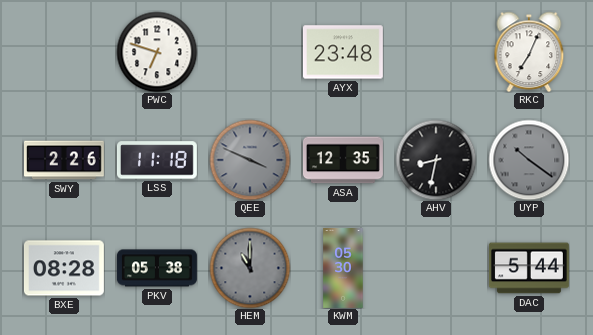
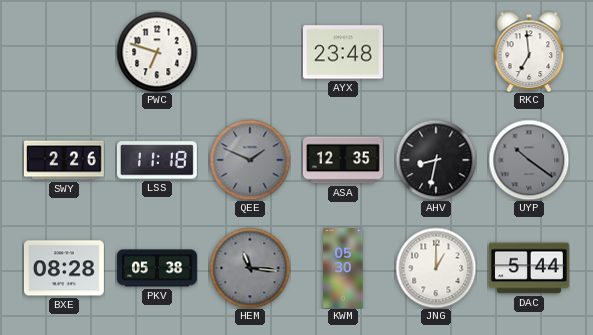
RKC: 7:04 -> 6:59 (529, 52)
QEE: 3:49 -> 1:49 (250, 160)
HEM: 11:00 -> 11:16 (250, 268)
JNG: none -> 1:00 (436, 268)
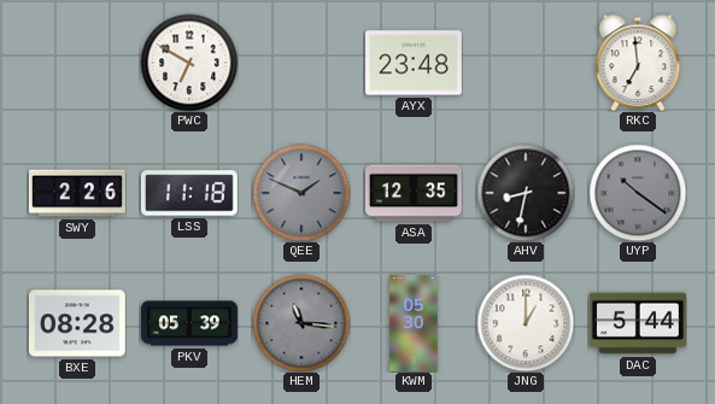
PWC: 6:48 -> 6:50 (189, 63)
PKV: 05:38 -> 05:39 (189, 323)
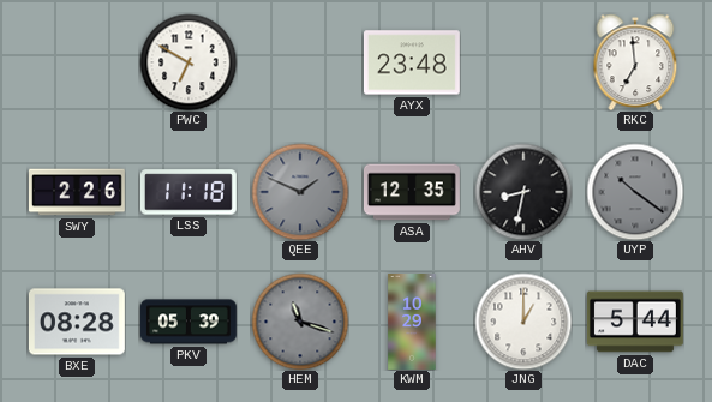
HEM: 11:16 -> 11:18 (300, 322)
KWM: 05:30 -> 10:29 (412, 323)
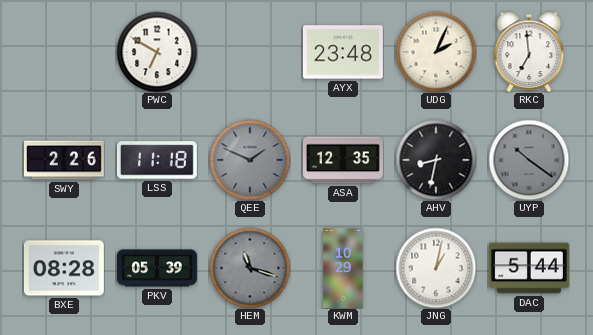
UDG: none -> 2:04 (436, 52)
JNG: 1:00 -> 1:02 (436, 268)
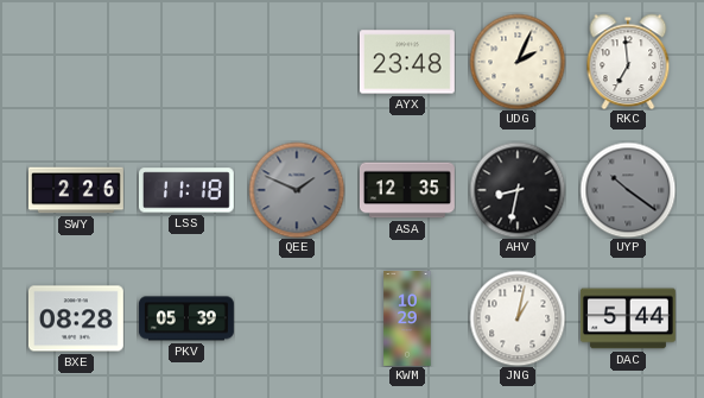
PWC: 6:50 -> none (157, 52)
HEM: 11:18 -> none (250, 268)
